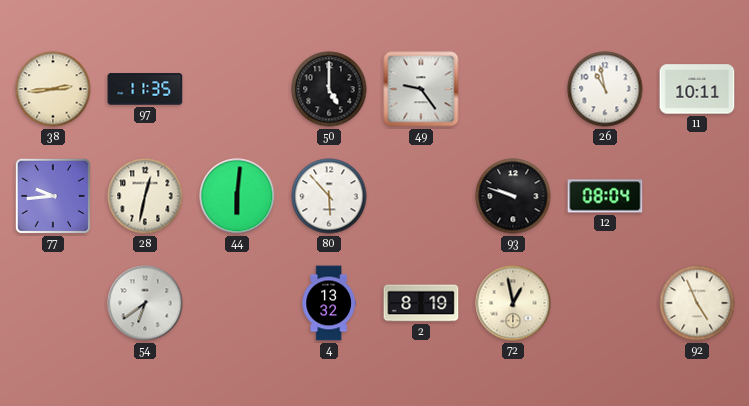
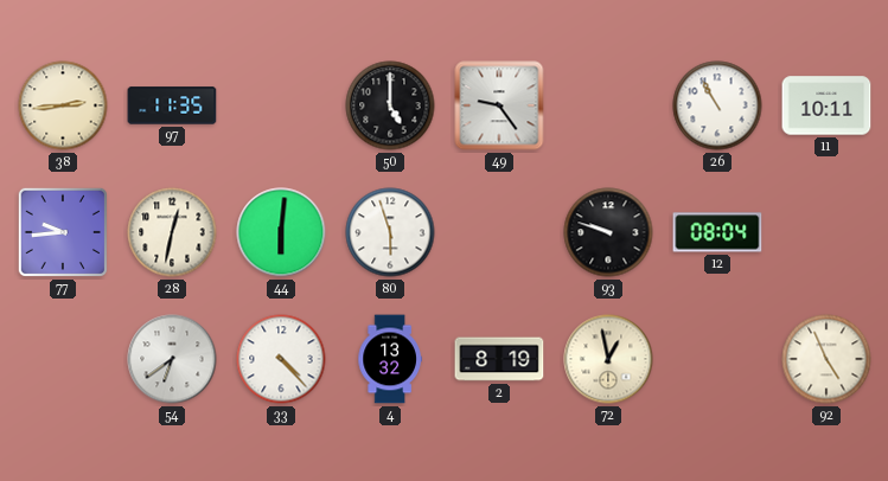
26: 10:58 -> 10:55 (717, 105)
80: 5:53 -> 5:57 (390, 232)
33: none -> 4:23 (281, 359)
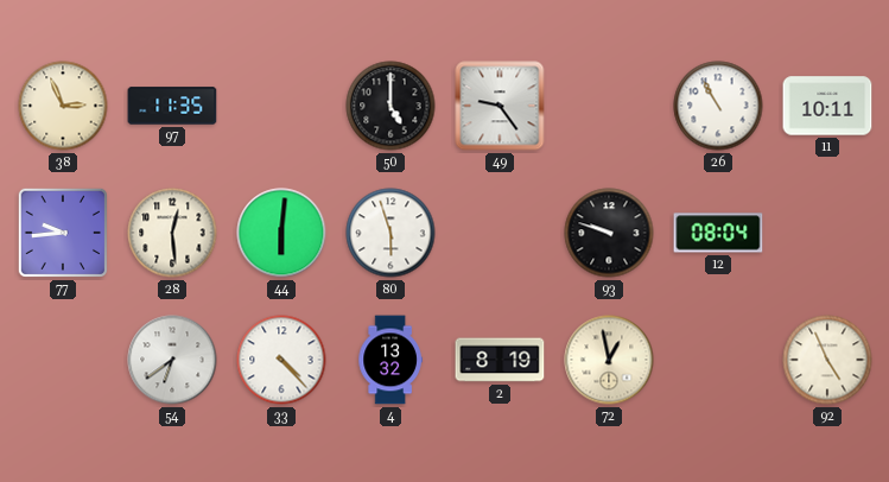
38: 2:44 -> 2:56 (63, 106)
28: 12:32 -> 12:29 (172, 233)
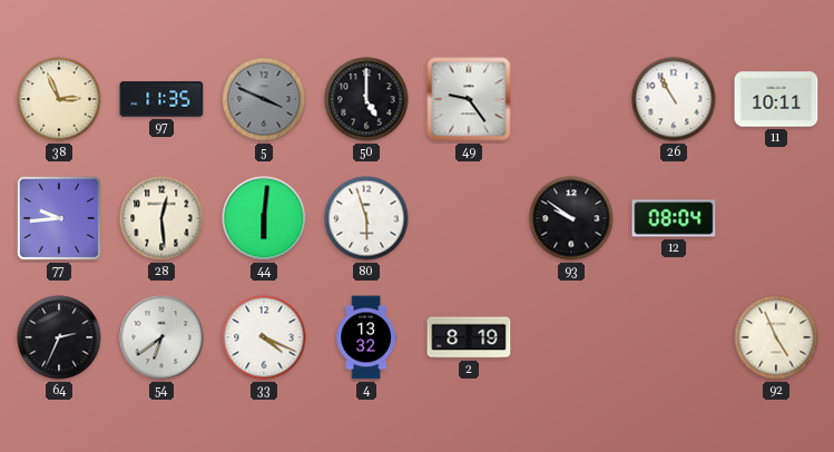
5: none -> 3:49 (264, 99)
93: 9:48 -> 9:51 (571, 218)
64: none -> 2:34 (59, 337)
33: 4:23 -> 4:19 (264, 337)
72: 12:58 -> none (609, 360)
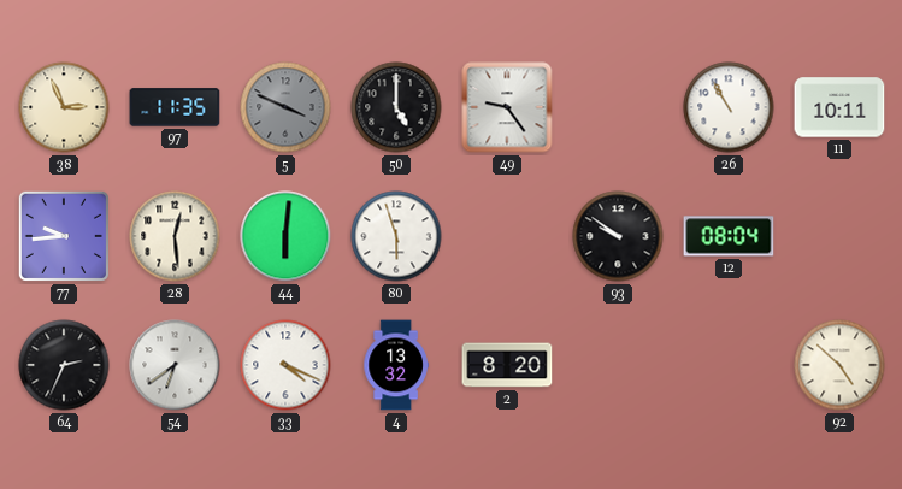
2: 8:19 -> 8:20 (507, 365)
92: 4:56 -> 4:52 (839, 365)
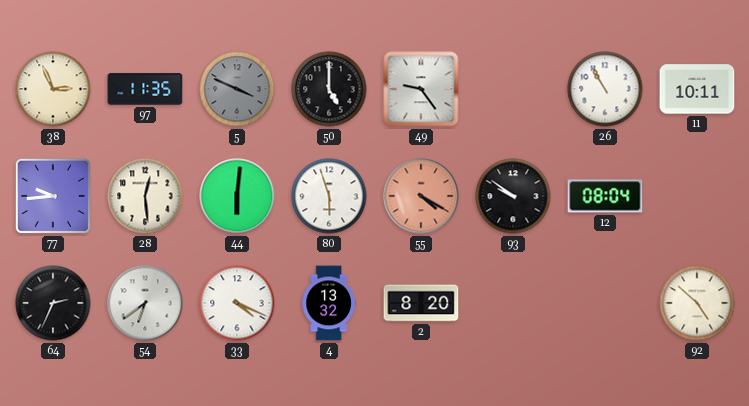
55: none -> 4:20 (421, 196)
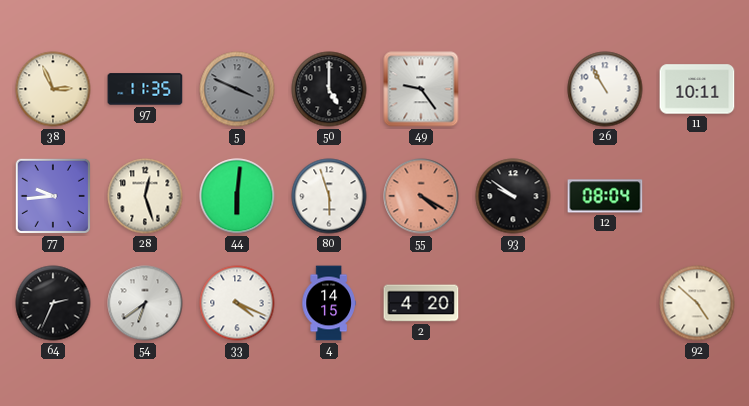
28: 12:29 -> 12:27 (145, 196)
4: 13:32 -> 14:15 (329, 303)
2: 8:20 -> 4:20 (421, 303)
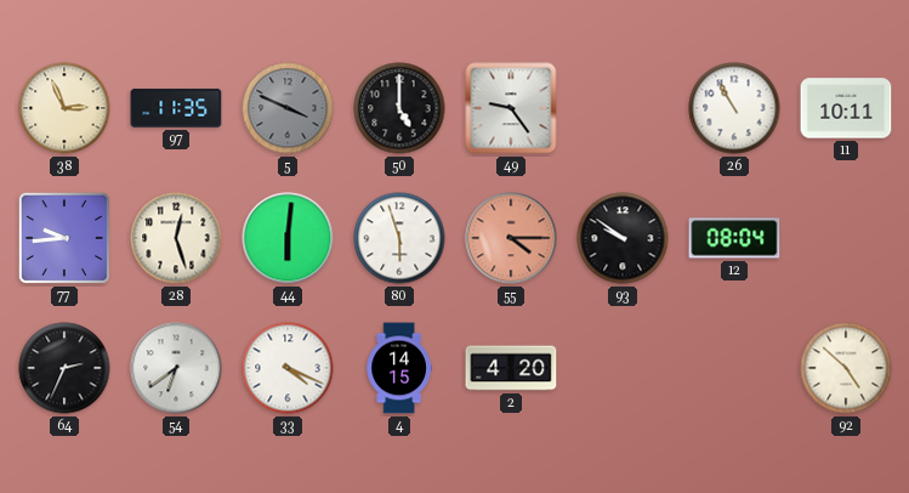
55: 4:20 -> 4:15 (511, 238)
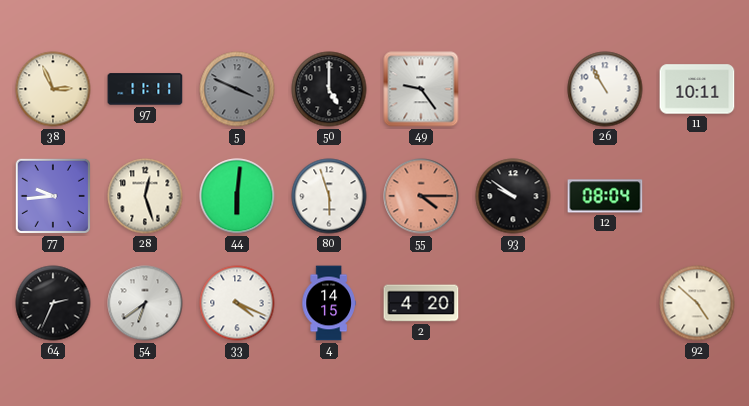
97: 11:35 -> 11:11 (145, 89)
